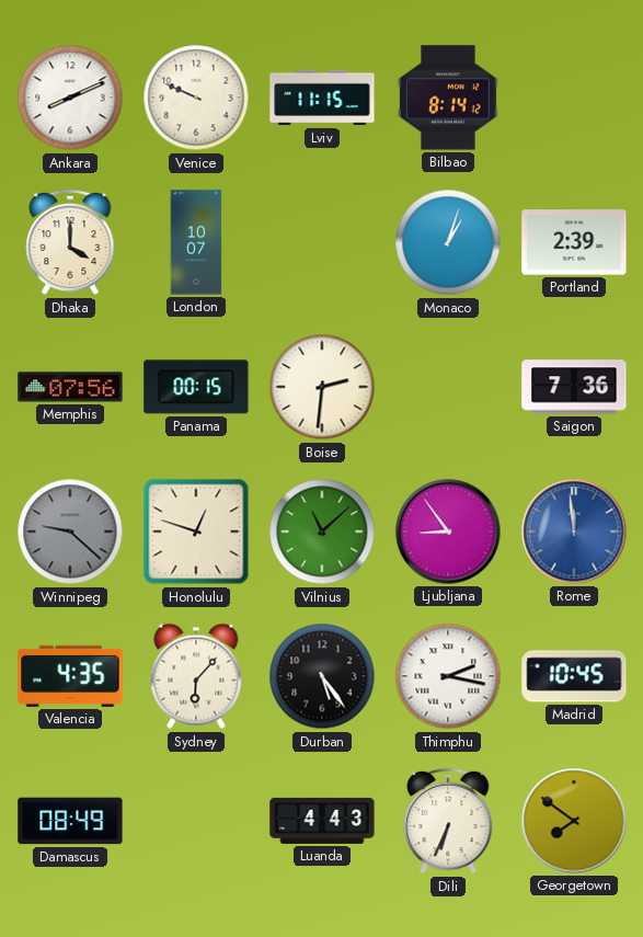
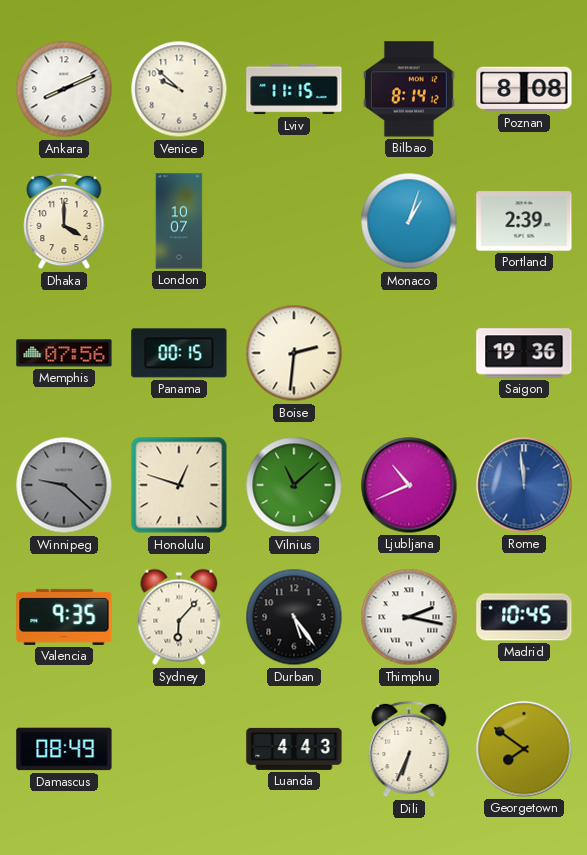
Venice: 9:49 -> 9:52 (179, 89)
Poznan: none -> 8:08 (524, 89)
Saigon: 7:36 -> 19:36 (524, 353)
Ljubljana: 8:54 -> 10:41 (409, 485)
Valencia: 4:35 -> 9:35 (64, 617)
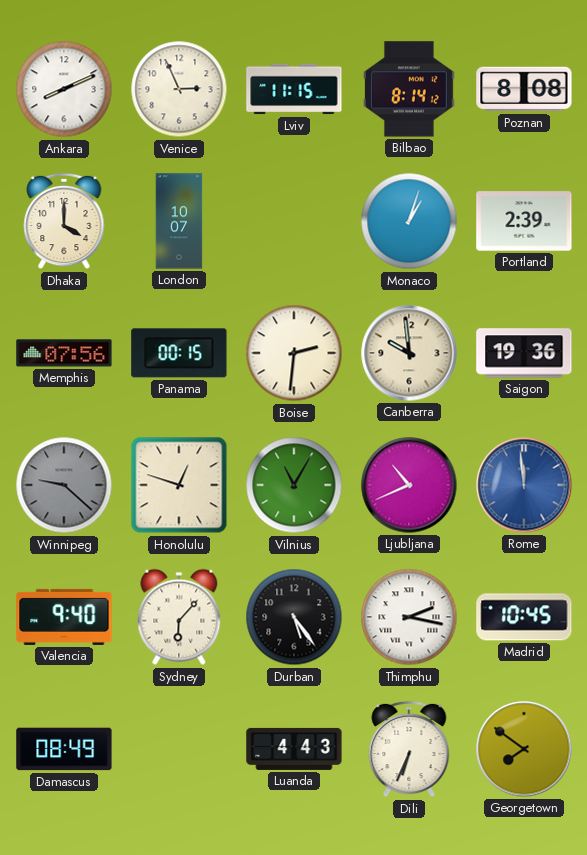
Venice: 9:52 -> 2:56 (179, 89)
Canberra: none -> 9:59 (409, 353)
Vilnius: 11:08 -> 11:05 (294, 485)
Valencia: 9:35 -> 9:40 (64, 617)
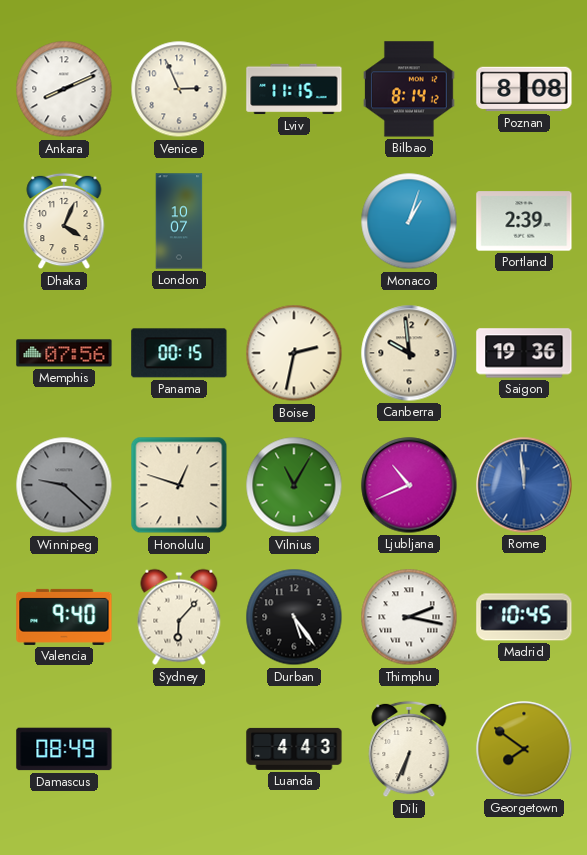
Dhaka: 4:00 -> 4:04 (64, 221)
Boise: 2:31 -> 2:32 (294, 353)
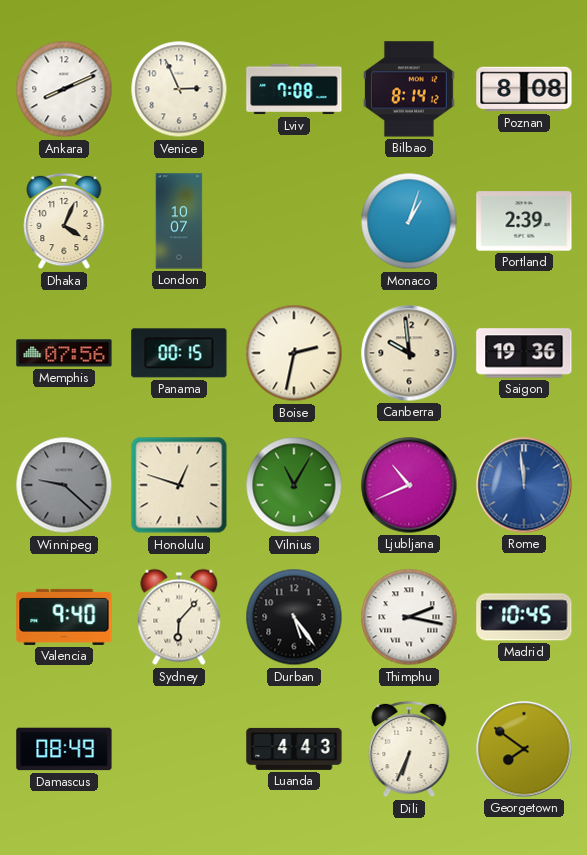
Lviv: 11:15 -> 7:08 (294, 89)
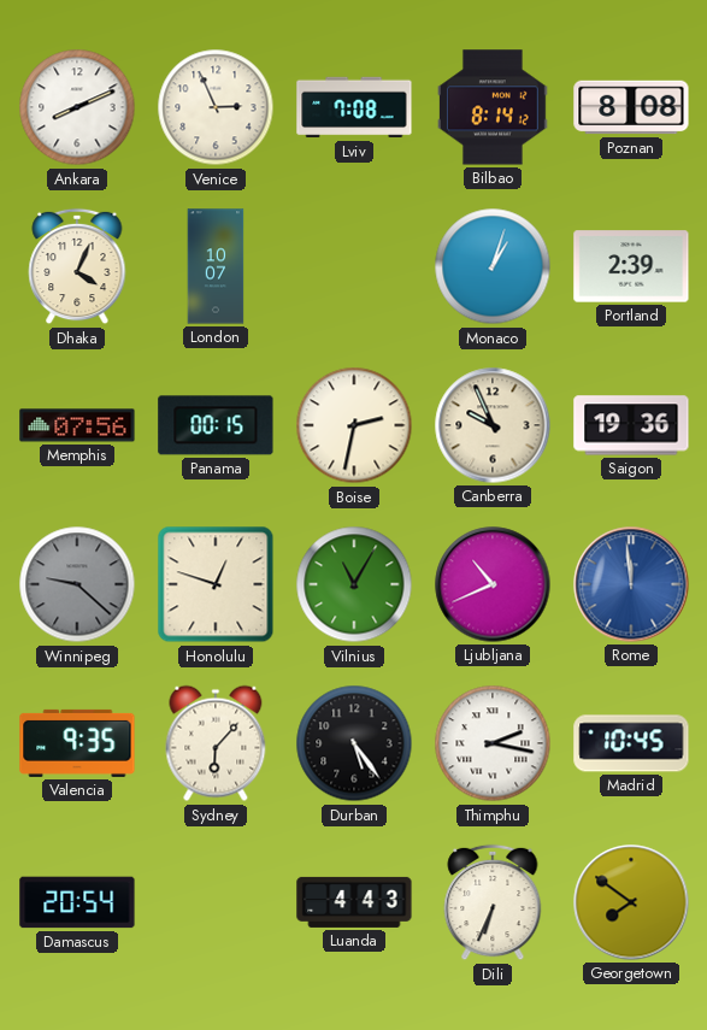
Canberra: 9:59 -> 9:56 (493, 425)
Valencia: 9:40 -> 9:35 (77, 743)
Damascus: 08:49 -> 20:54 (77, 902)
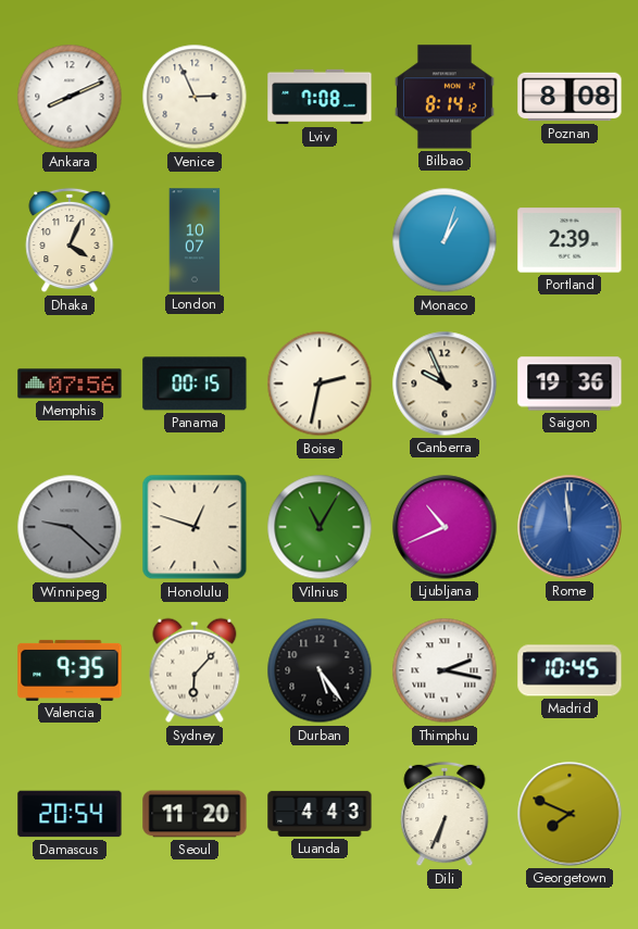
Seoul: none -> 11:20 (195, 814)
Georgetown: 7:51 -> 7:49 (570, 814)
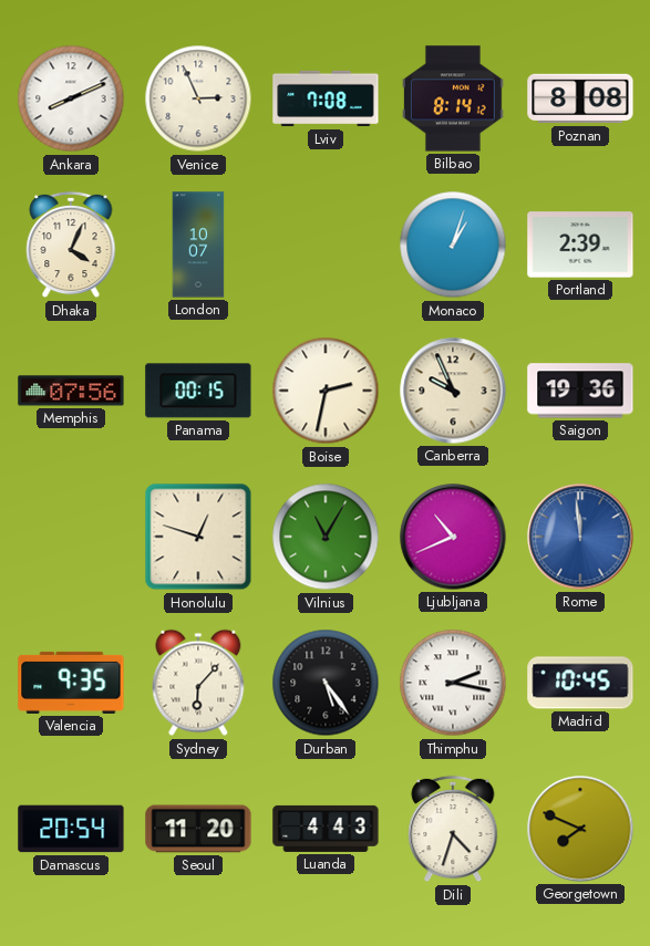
Winnipeg: 9:22 -> none (70, 527)
Dili: 6:34 -> 4:33 (453, 829)
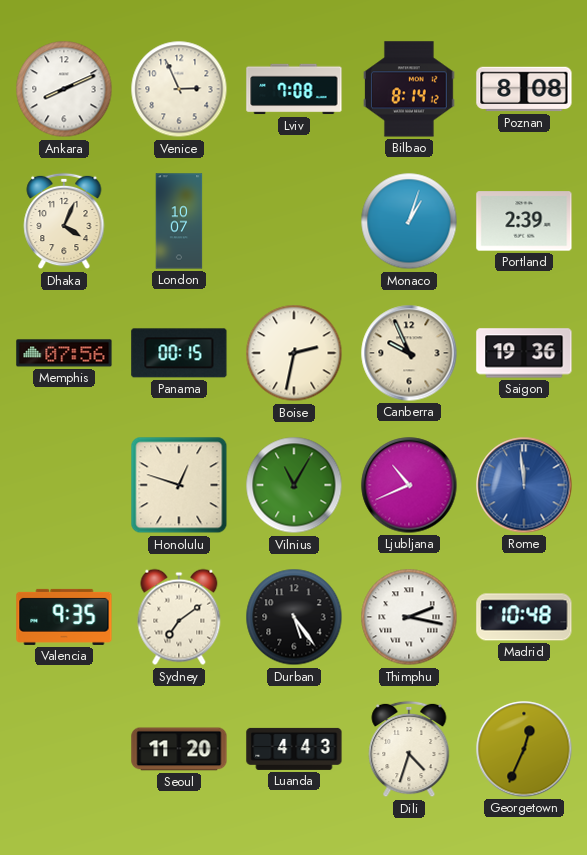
Sydney: 6:07 -> 7:09 (179, 617)
Madrid: 10:45 -> 10:48 (524, 617)
Damascus: 20:54 -> none (71, 829)
Georgetown: 7:49 -> 12:34 (524, 749)
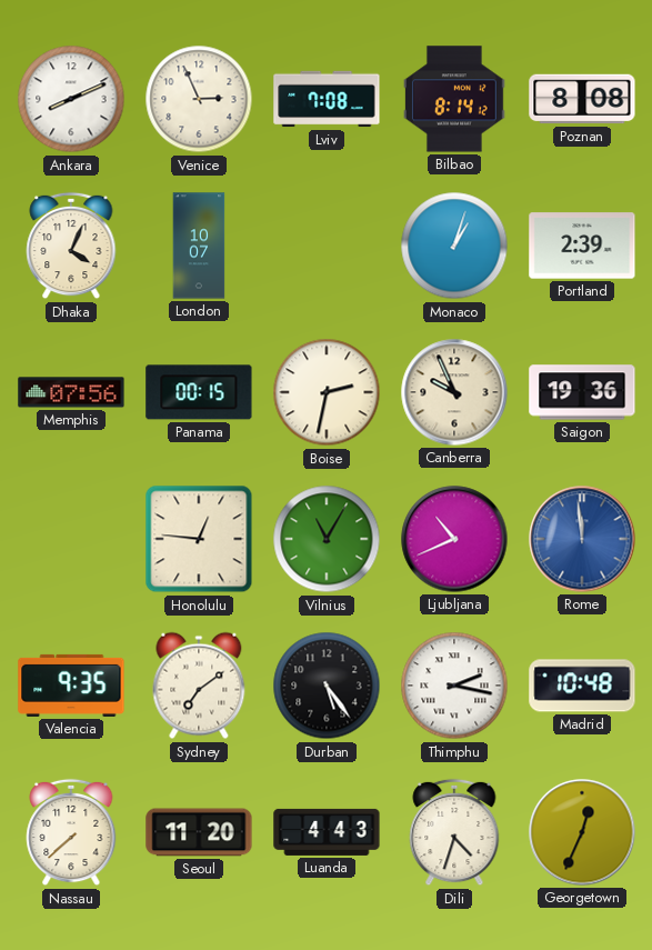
Honolulu: 12:48 -> 12:46 (199, 539)
Nassau: none -> 7:38 (71, 832)
